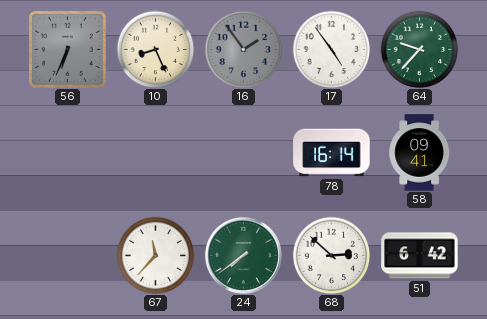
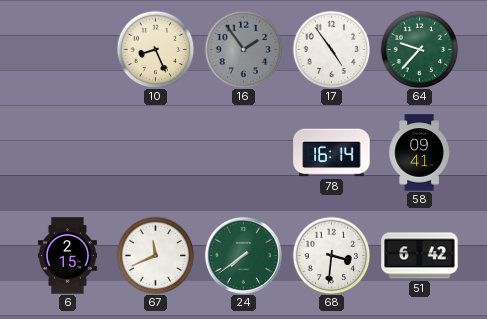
56: 6:34 -> none (68, 50)
6: none -> 2:15 (67, 256)
67: 11:37 -> 11:41 (155, 255)
68: 2:52 -> 3:31 (331, 255)
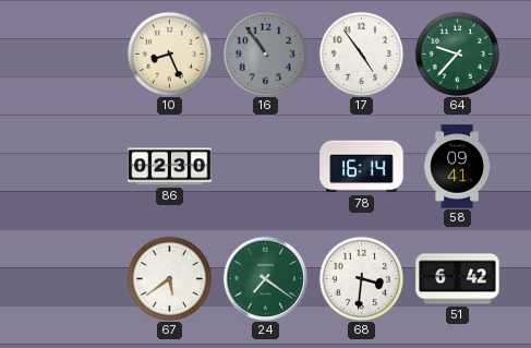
16: 1:54 -> 10:54 (265, 53)
86: none -> 02:30 (170, 167)
6: 2:15 -> none (67, 256)
67: 11:41 -> 5:39 (169, 278)
24: 7:39 -> 7:21 (265, 278)
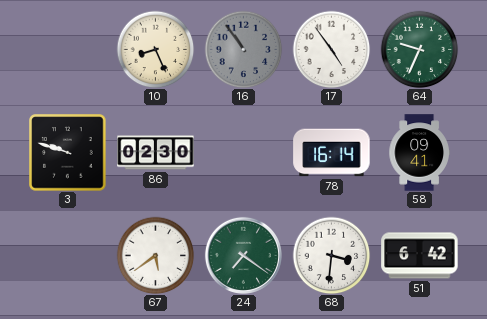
64: 9:37 -> 9:34 (419, 49)
3: none -> 9:48 (68, 153)
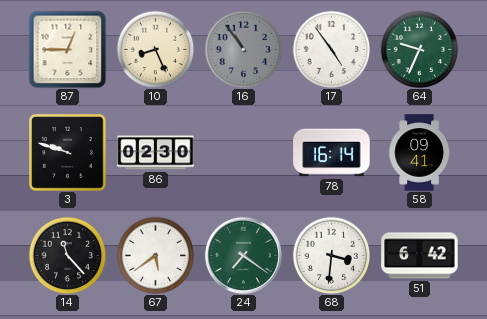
87: none -> 12:45 (67, 49)
14: none -> 11:23 (67, 255)
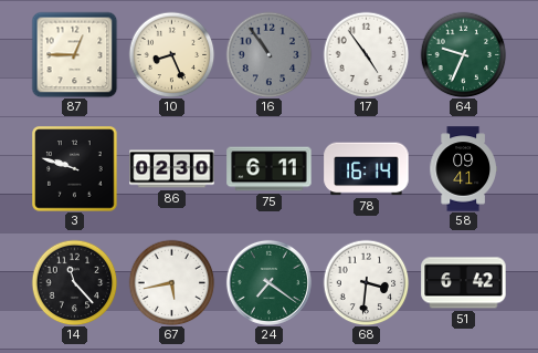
75: none -> 6:11 (270, 169)
67: 5:39 -> 5:43 (171, 282)
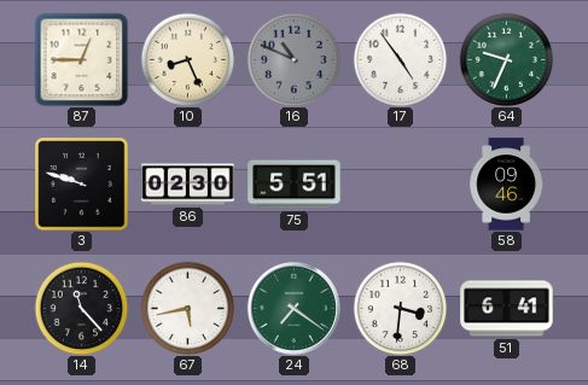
16: 10:54 -> 10:49 (293, 59)
75: 6:11 -> 5:51 (295, 185)
78: 16:14 -> none (367, 169)
58: 09:41 -> 09:46 (506, 185)
51: 6:42 -> 6:41 (507, 309)
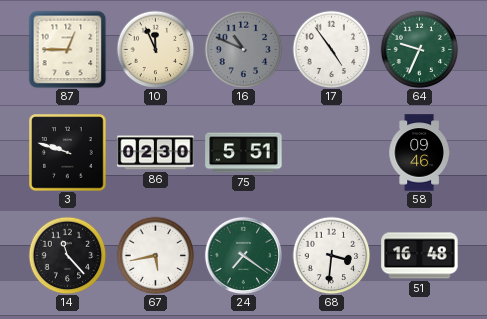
10: 8:26 -> 11:56 (155, 49)
51: 6:41 -> 16:48 (420, 256)
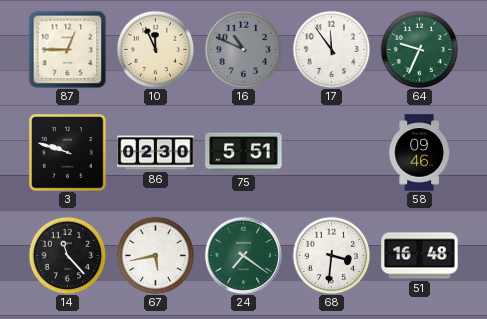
17: 4:54 -> 11:54 (331, 49)
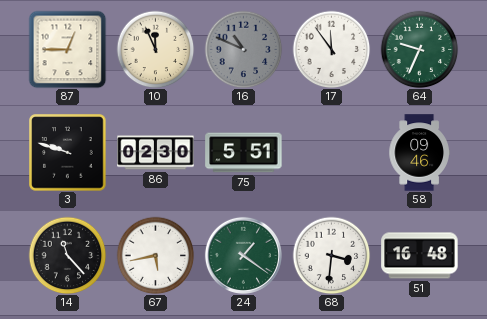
24: 7:21 -> 1:21 (243, 255)
